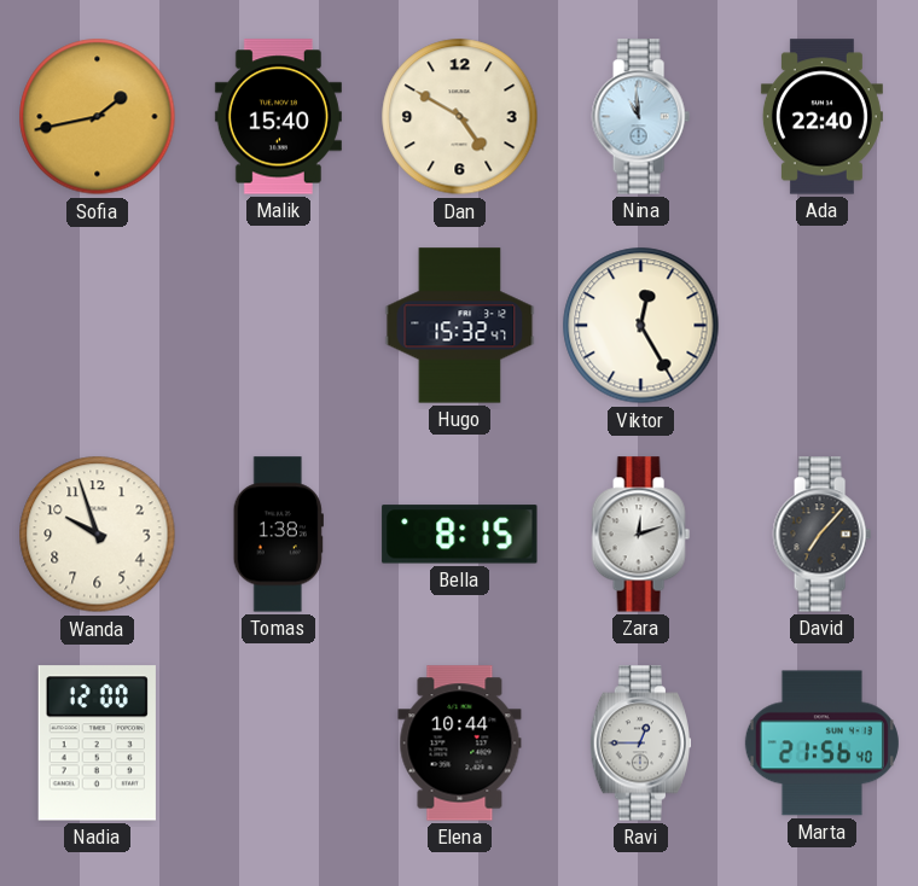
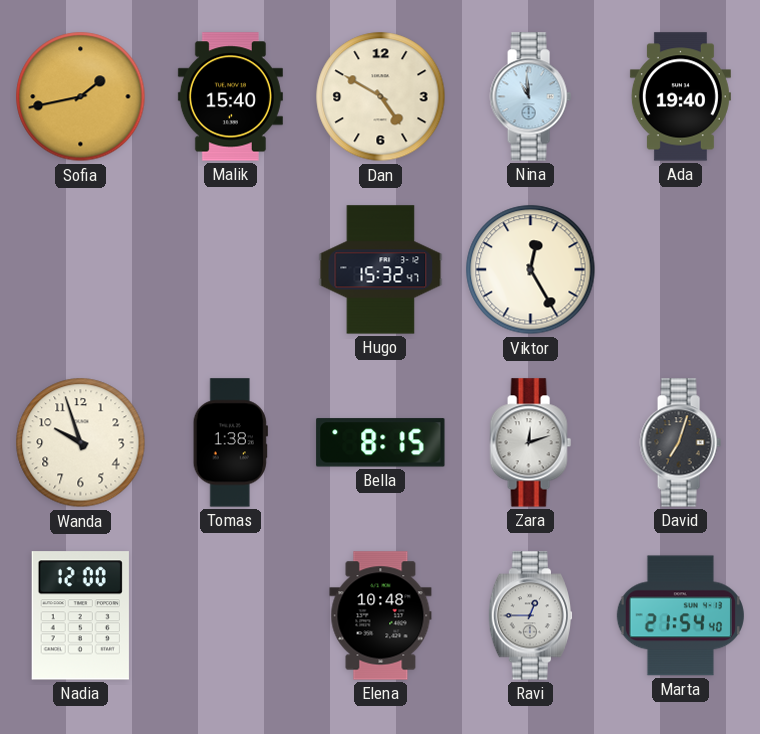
Ada: 22:40 -> 19:40 (680, 97)
David: 7:07 -> 7:03 (680, 443)
Elena: 10:44 -> 10:48 (381, 616)
Marta: 21:56 -> 21:54 (680, 616)
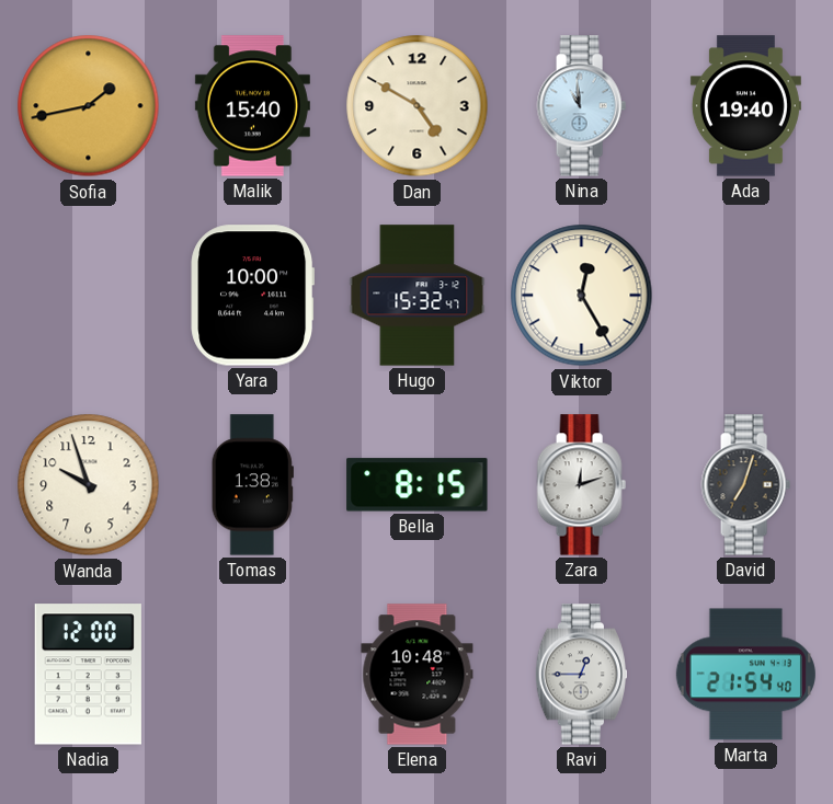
Yara: none -> 10:00 (253, 296)
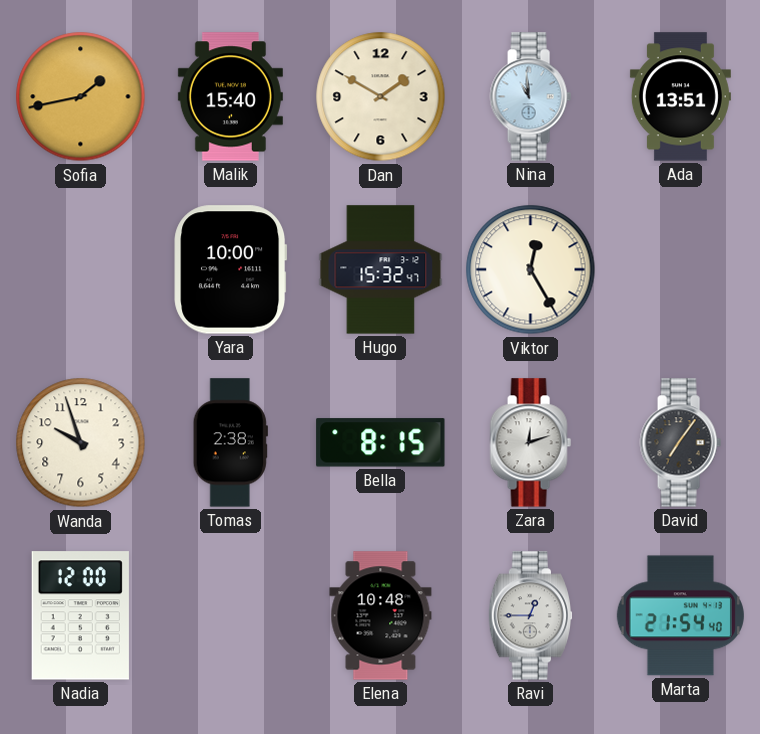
Dan: 4:50 -> 1:50 (381, 97)
Ada: 19:40 -> 13:51 (680, 97)
Tomas: 1:38 -> 2:38 (230, 443)
David: 7:03 -> 7:06 (680, 443)
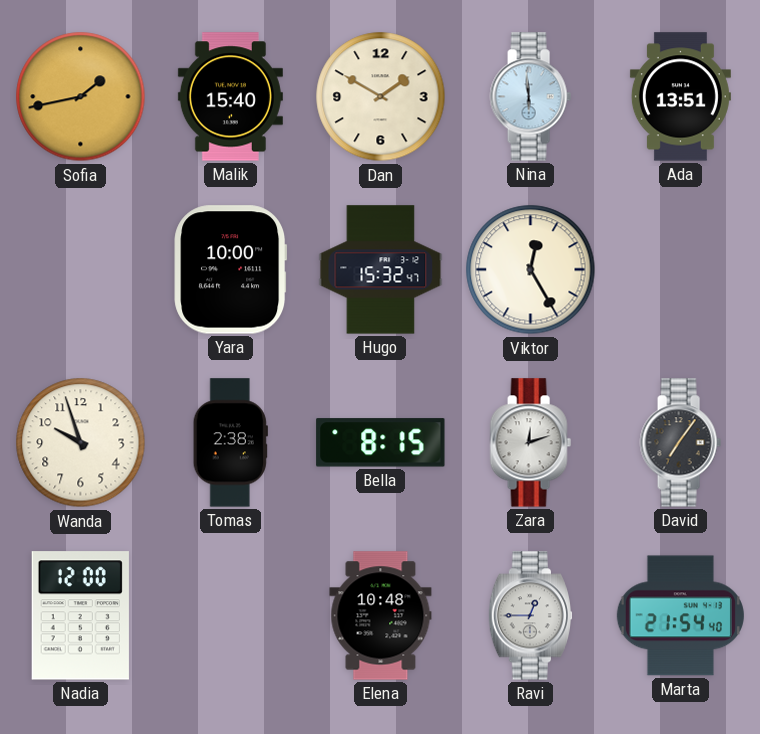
Nina: 10:59 -> 5:59 (530, 97)
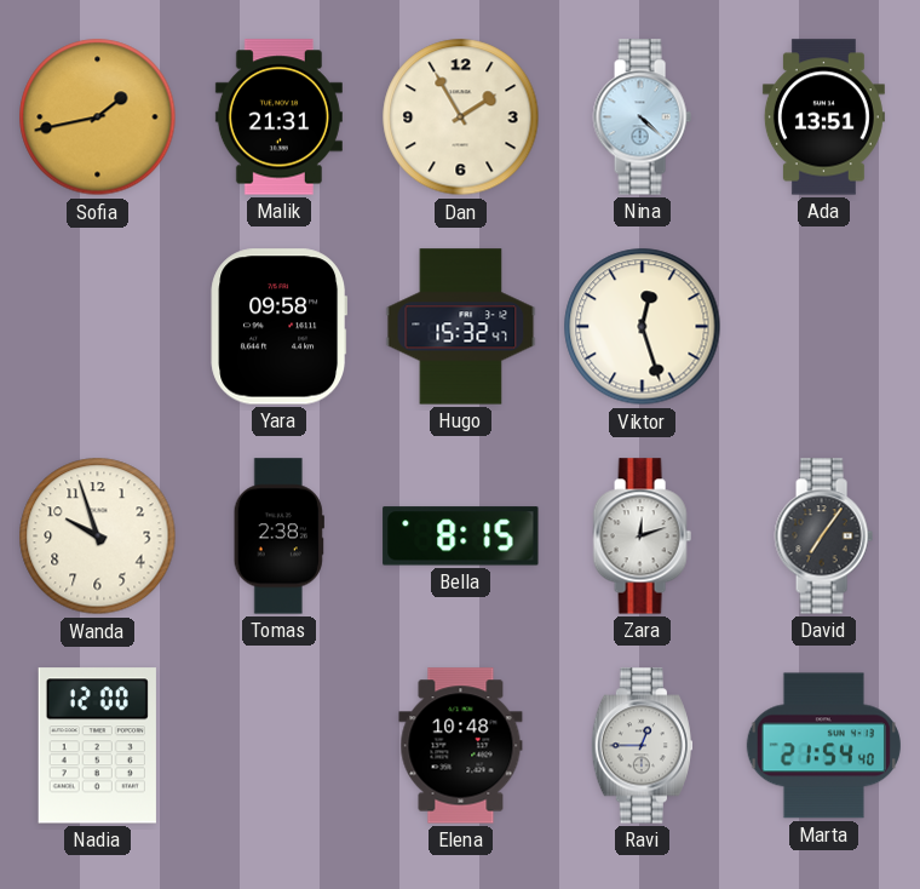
Malik: 15:40 -> 21:31 (278, 117)
Dan: 1:50 -> 1:55 (461, 117)
Nina: 5:59 -> 4:22 (642, 117)
Yara: 10:00 -> 09:58 (280, 327)
Viktor: 12:25 -> 12:27 (643, 327)
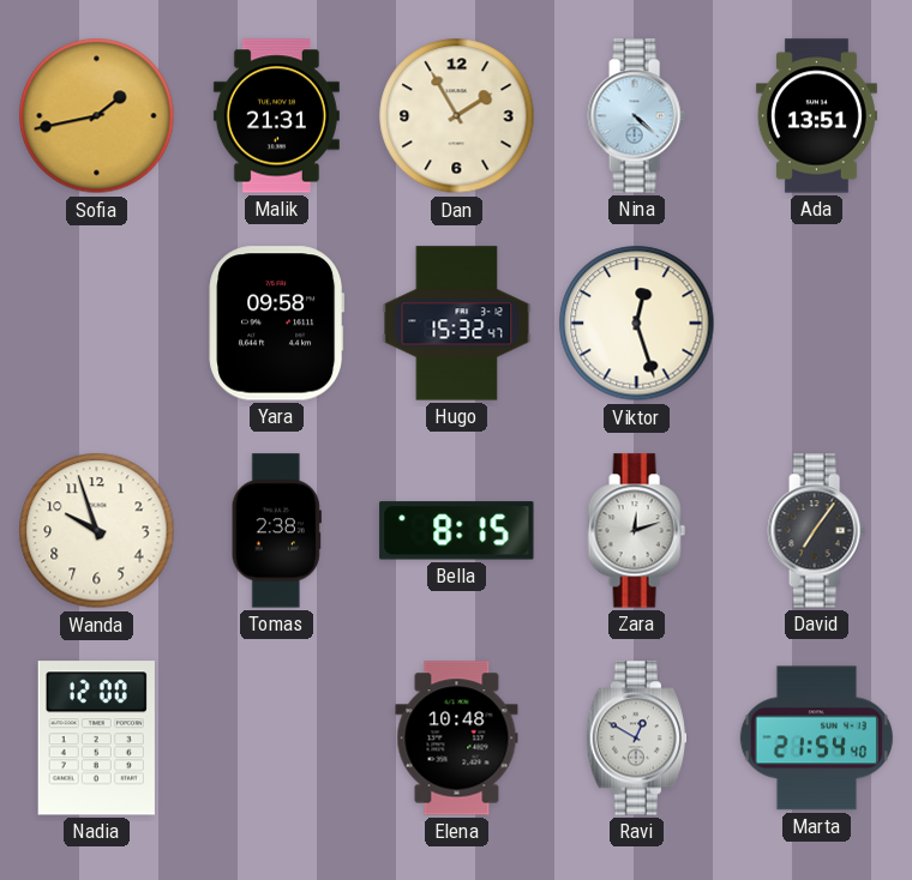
Ravi: 12:45 -> 12:50 (636, 739)
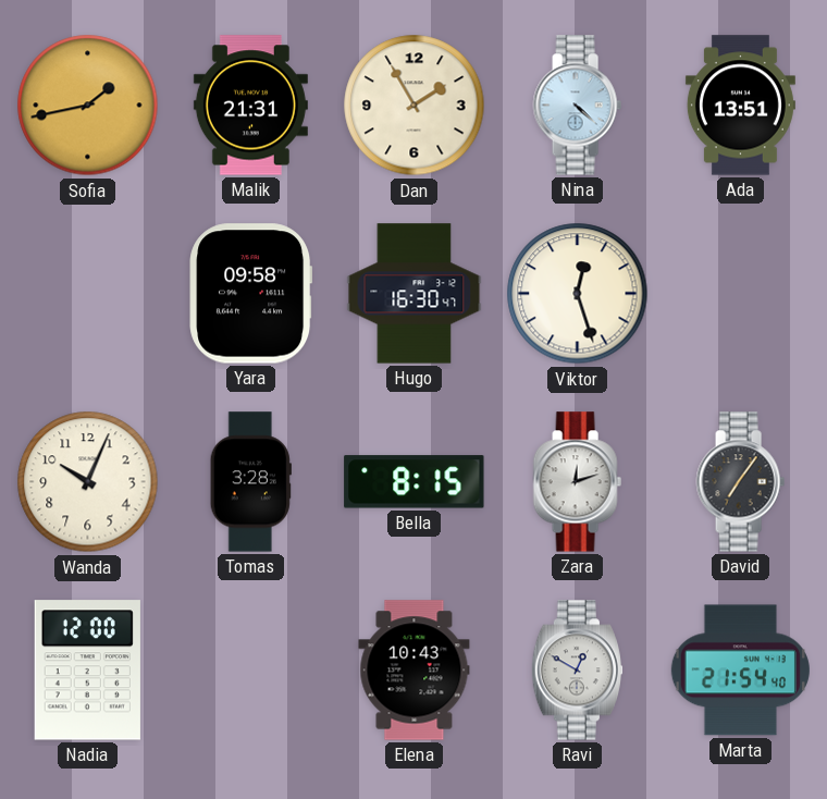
Hugo: 15:32 -> 16:30 (415, 294)
Wanda: 9:57 -> 10:04 (88, 482)
Tomas: 2:38 -> 3:28 (250, 482)
Elena: 10:48 -> 10:43 (415, 671)
